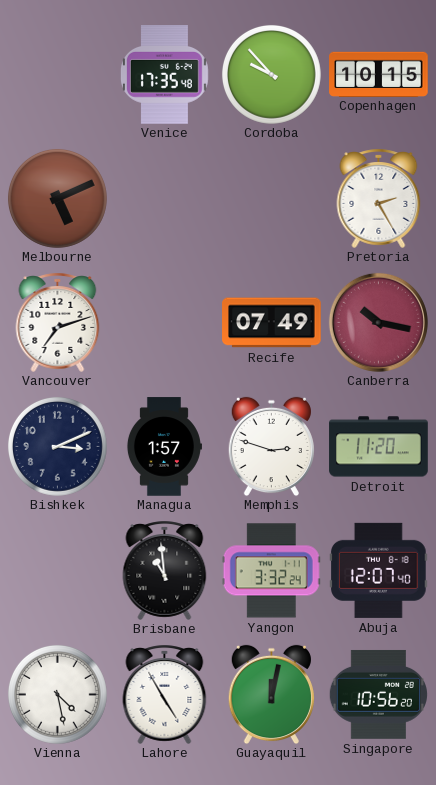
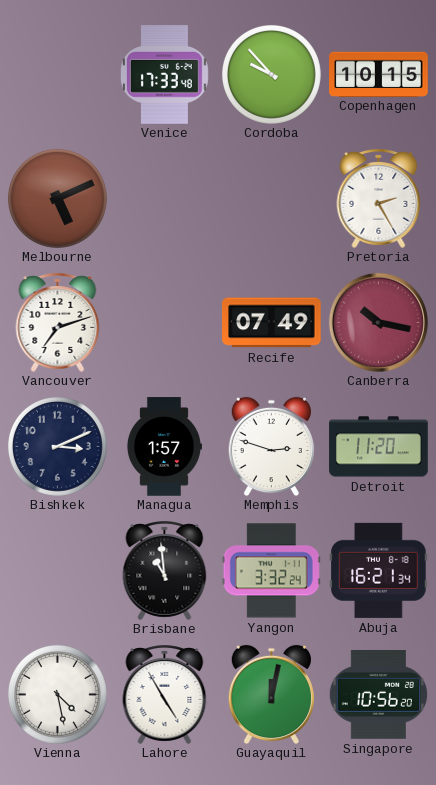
Venice: 17:35 -> 17:33 (164, 75)
Abuja: 12:07 -> 16:21 (379, 570)
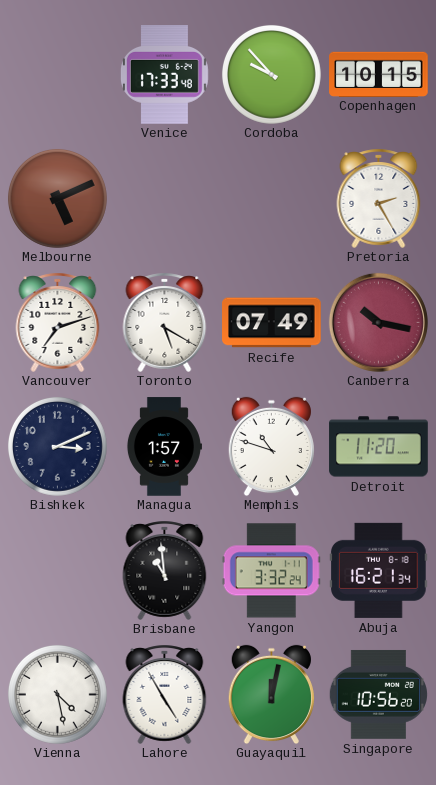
Toronto: none -> 5:20 (165, 322)
Memphis: 2:48 -> 10:48 (271, 446)
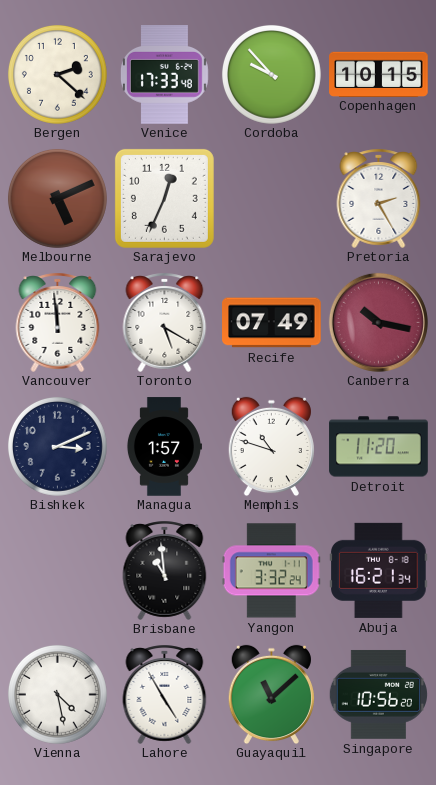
Bergen: none -> 2:22 (57, 74)
Sarajevo: none -> 12:34 (164, 198)
Vancouver: 7:12 -> 11:59 (58, 322)
Guayaquil: 12:02 -> 11:08 (271, 694)
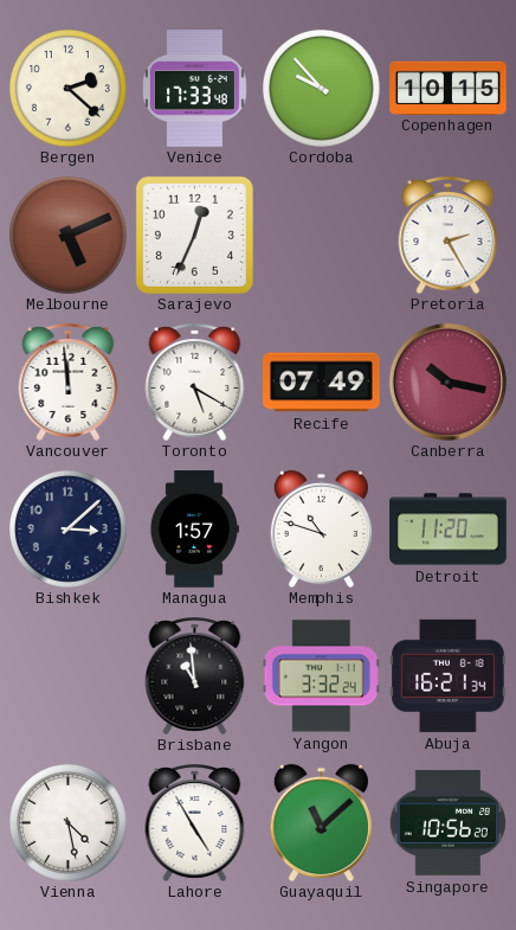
Bishkek: 3:11 -> 3:08 (67, 528)
